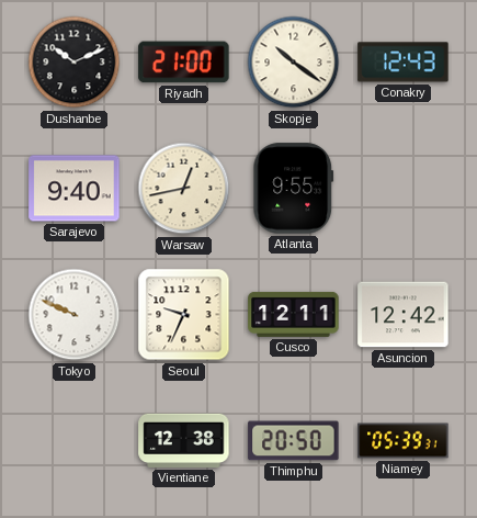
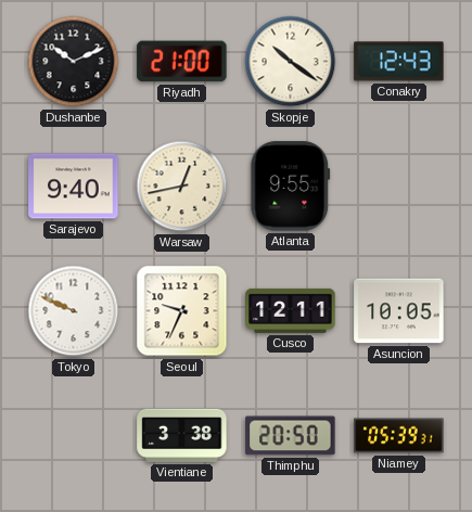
Asuncion: 12:42 -> 10:05 (399, 311)
Vientiane: 12:38 -> 3:38 (182, 435)
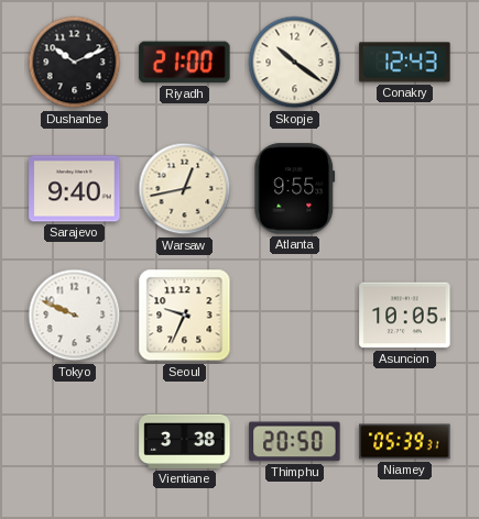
Cusco: 12:11 -> none (291, 310)
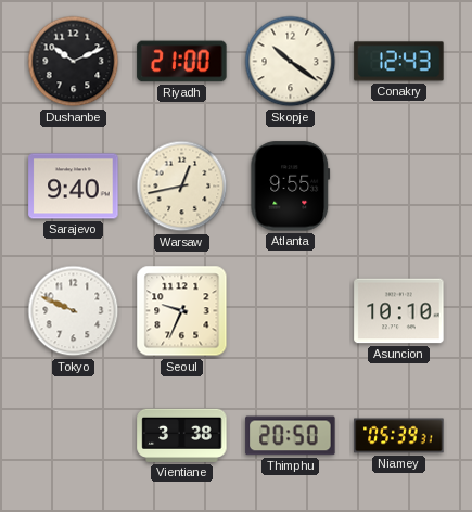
Asuncion: 10:05 -> 10:10 (399, 311)
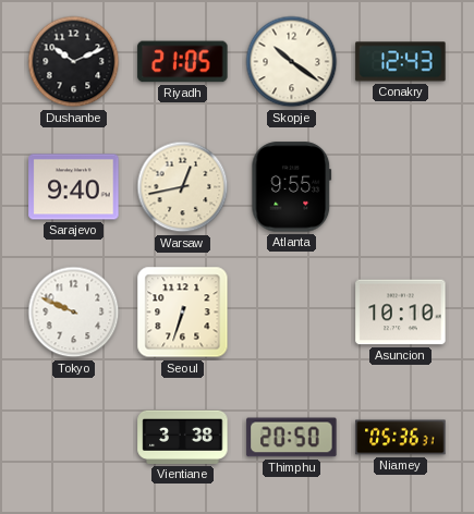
Riyadh: 21:00 -> 21:05 (183, 62)
Seoul: 9:34 -> 6:33 (183, 313)
Niamey: 05:39 -> 05:36 (401, 438)
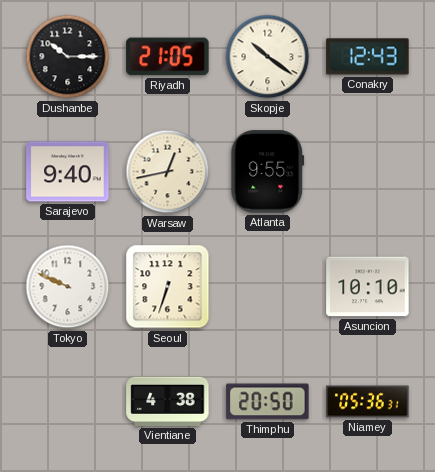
Dushanbe: 10:11 -> 10:15 (68, 57)
Vientiane: 3:38 -> 4:38 (168, 401)
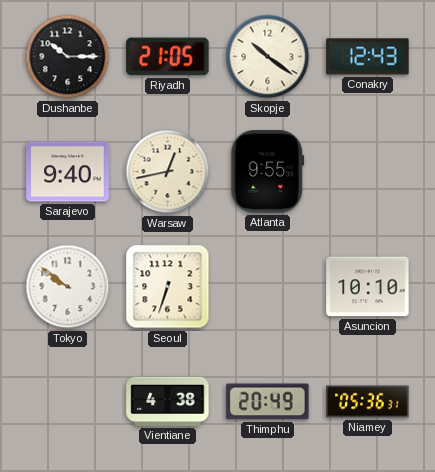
Tokyo: 9:49 -> 9:51 (68, 287)
Thimphu: 20:50 -> 20:49 (268, 402)
